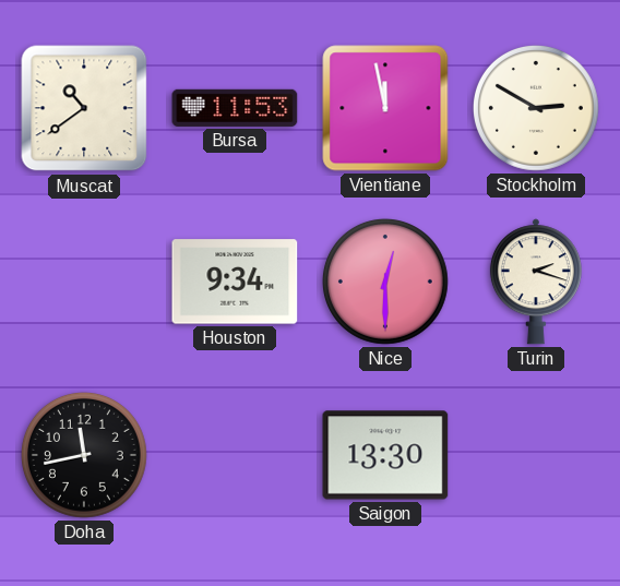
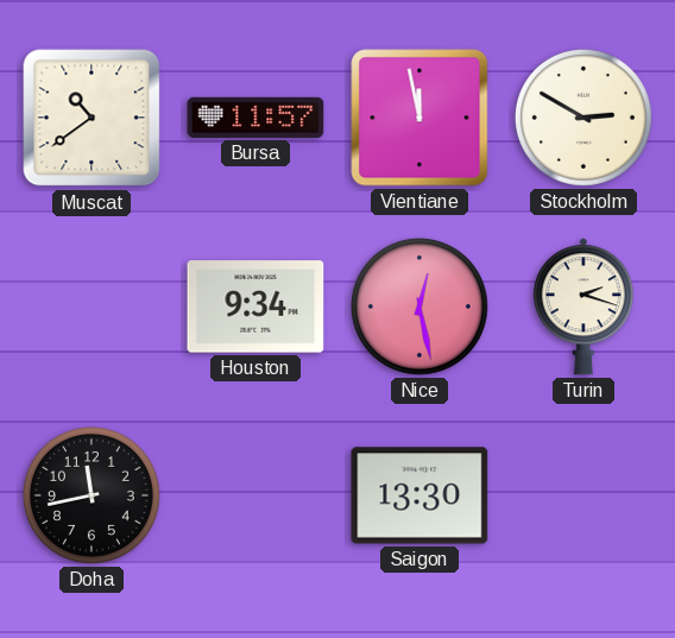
Bursa: 11:53 -> 11:57 (256, 118)
Nice: 12:30 -> 12:28 (419, 307)
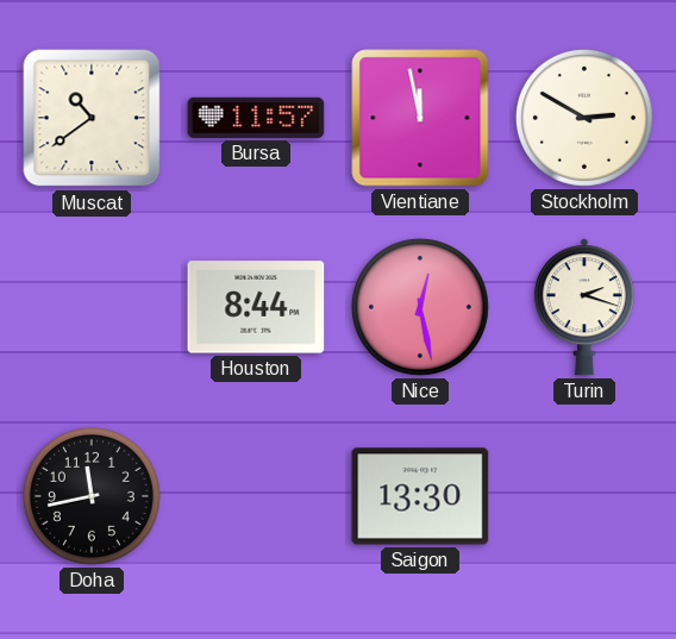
Houston: 9:34 -> 8:44 (256, 307)
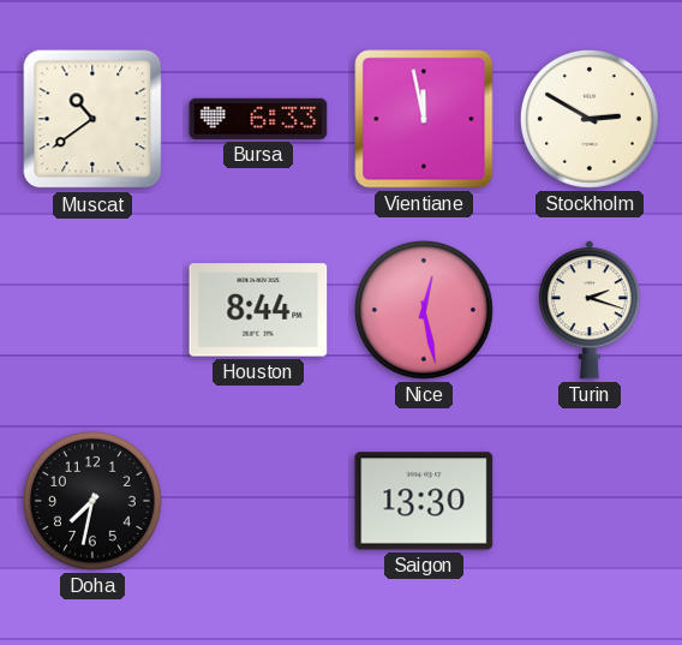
Bursa: 11:57 -> 6:33 (258, 119)
Doha: 11:43 -> 7:32 (92, 501)
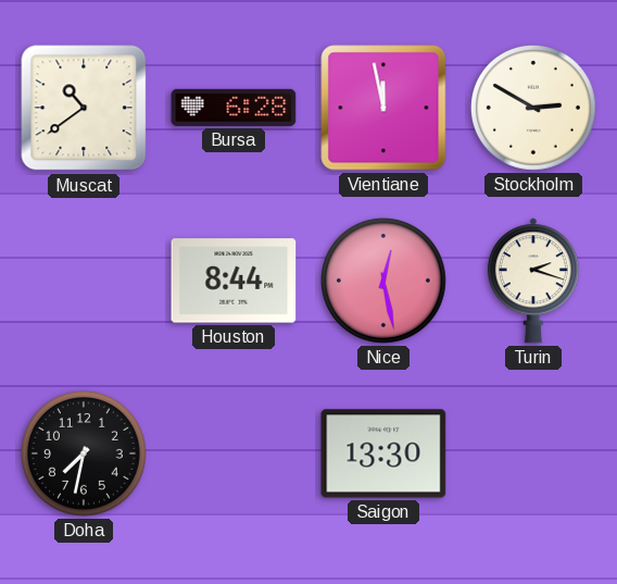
Bursa: 6:33 -> 6:28 (234, 108)
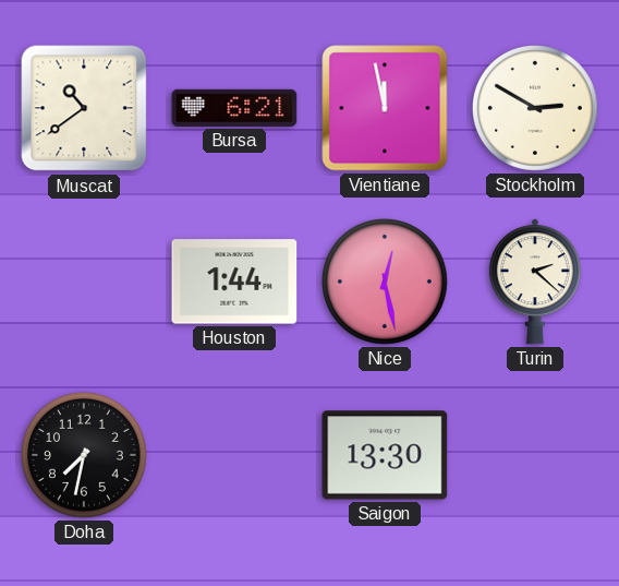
Bursa: 6:28 -> 6:21 (234, 108)
Houston: 8:44 -> 1:44 (234, 282)
Turin: 2:18 -> 2:22 (535, 282)
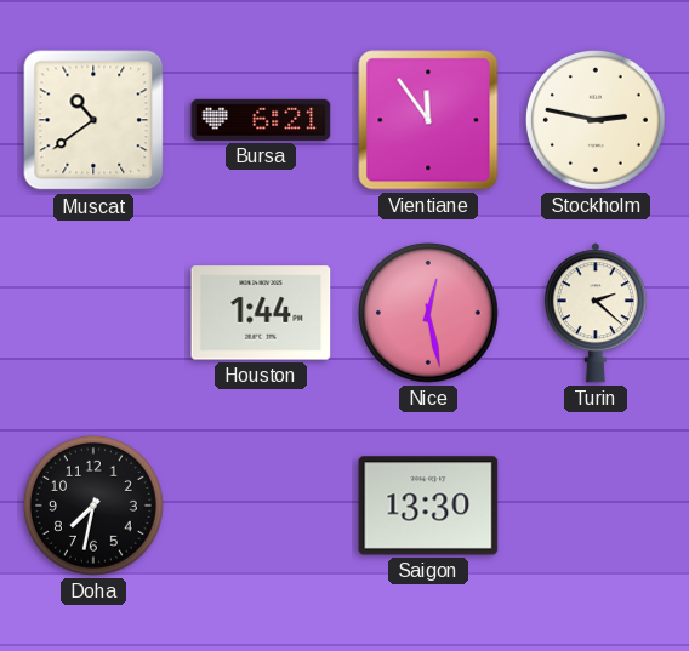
Vientiane: 11:58 -> 11:54 (428, 120)
Stockholm: 2:50 -> 2:47 (596, 120)
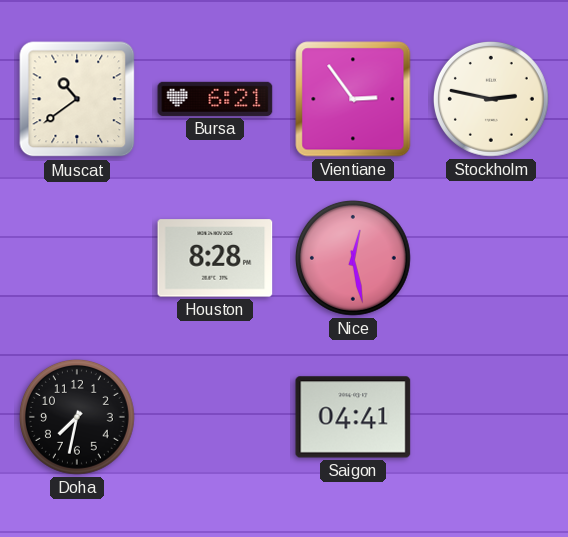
Vientiane: 11:54 -> 2:54 (353, 99)
Houston: 1:44 -> 8:28 (215, 258)
Turin: 2:22 -> none (596, 313)
Saigon: 13:30 -> 04:41 (353, 417)
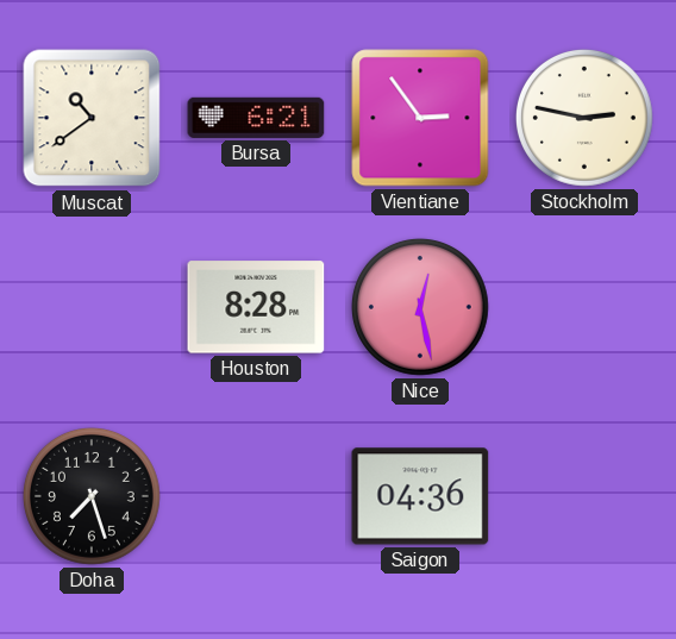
Doha: 7:32 -> 7:27 (92, 496)
Saigon: 04:41 -> 04:36 (420, 496)
